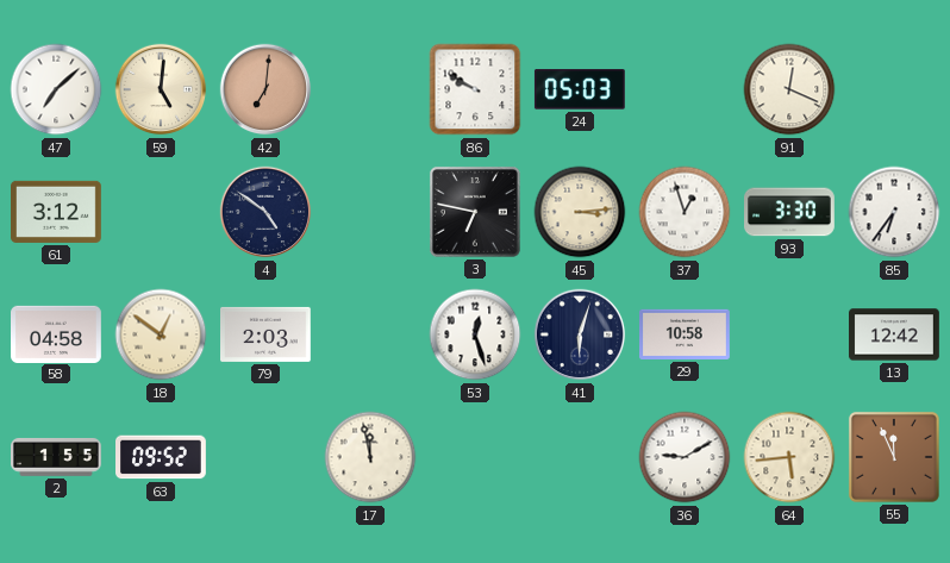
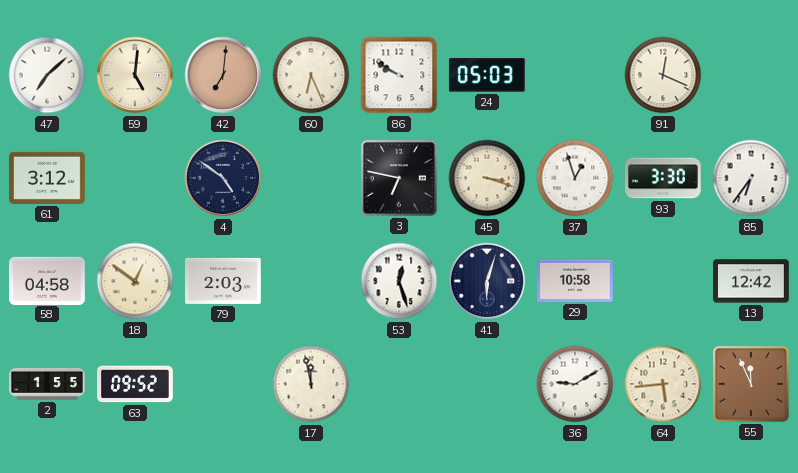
60: none -> 6:26 (311, 75)
45: 3:14 -> 3:18 (487, 178)
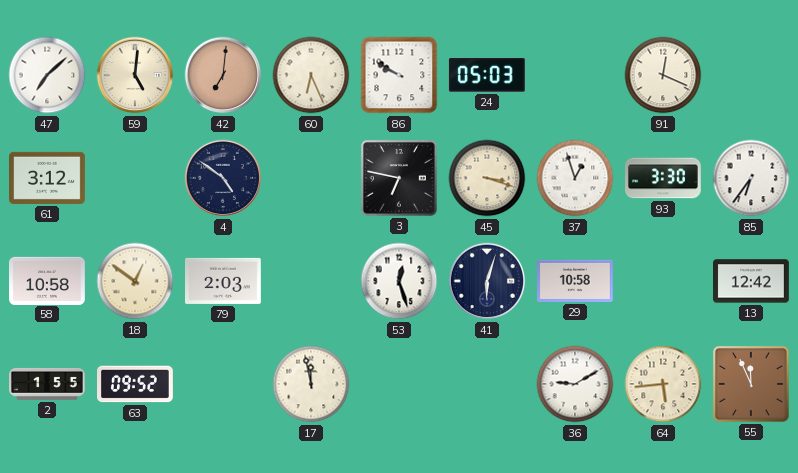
58: 04:58 -> 10:58 (48, 280)
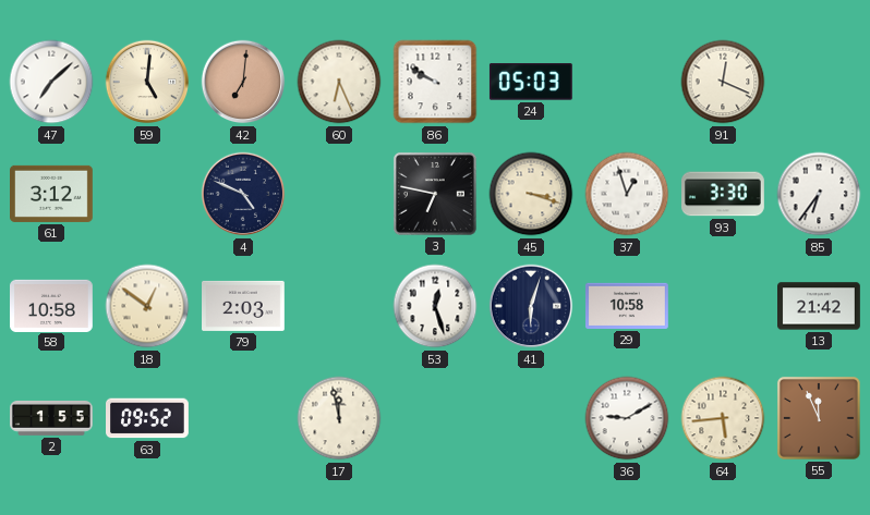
4: 4:51 -> 4:49 (243, 194)
13: 12:42 -> 21:42 (820, 306)
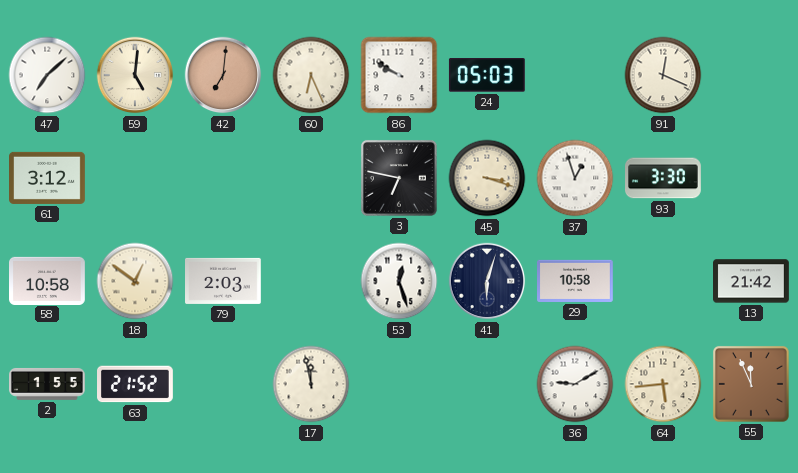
4: 4:49 -> none (243, 194)
85: 6:36 -> none (819, 194)
63: 09:52 -> 21:52 (136, 384)
